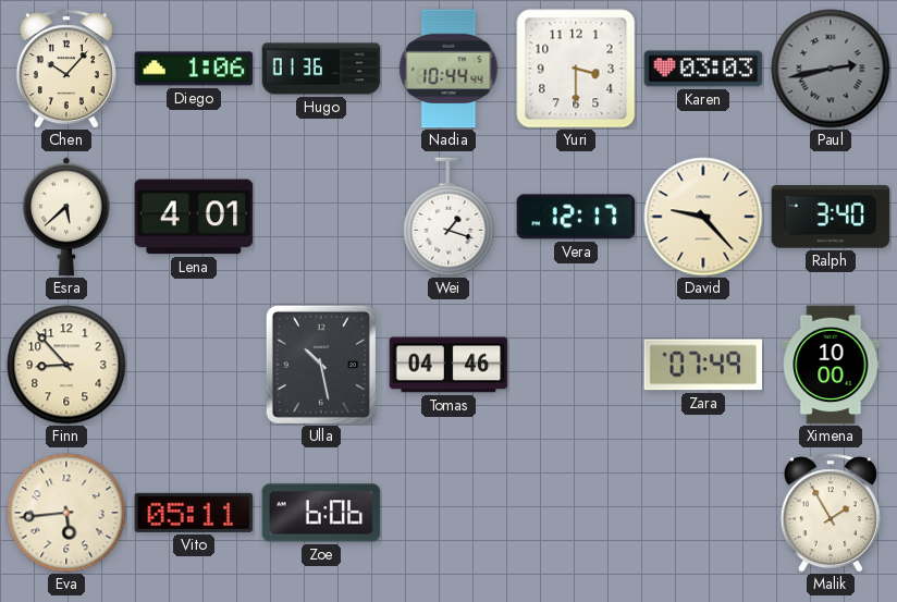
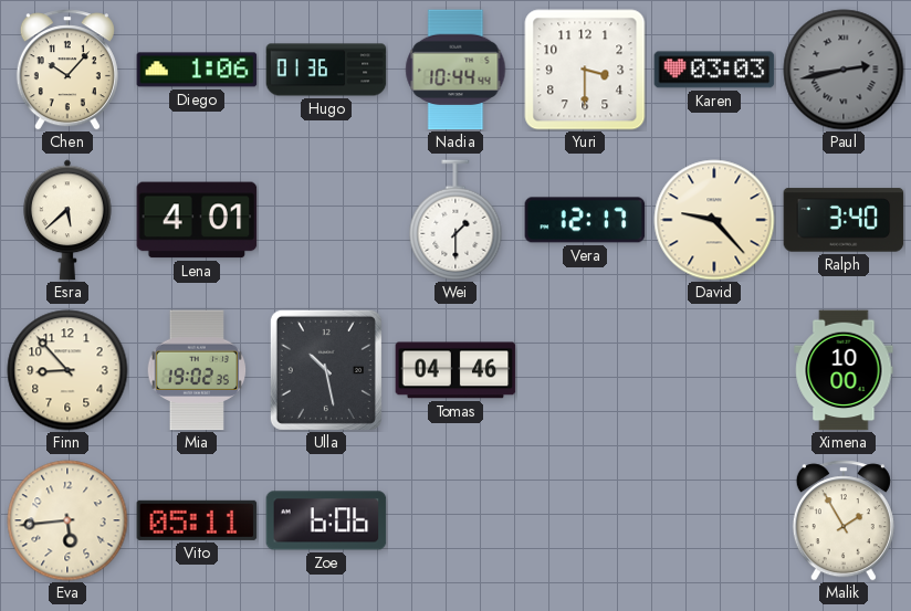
Wei: 1:18 -> 1:30 (455, 220)
Mia: none -> 19:02 (197, 370)
Zara: 07:49 -> none (703, 365)
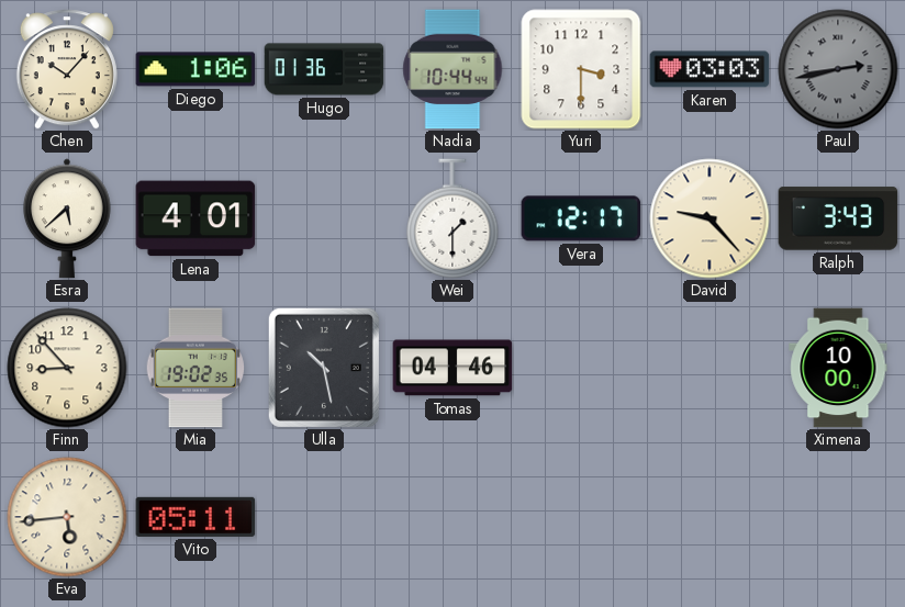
Ralph: 3:40 -> 3:43 (838, 218)
Zoe: 6:06 -> none (326, 520)
Malik: 1:55 -> none (844, 520)
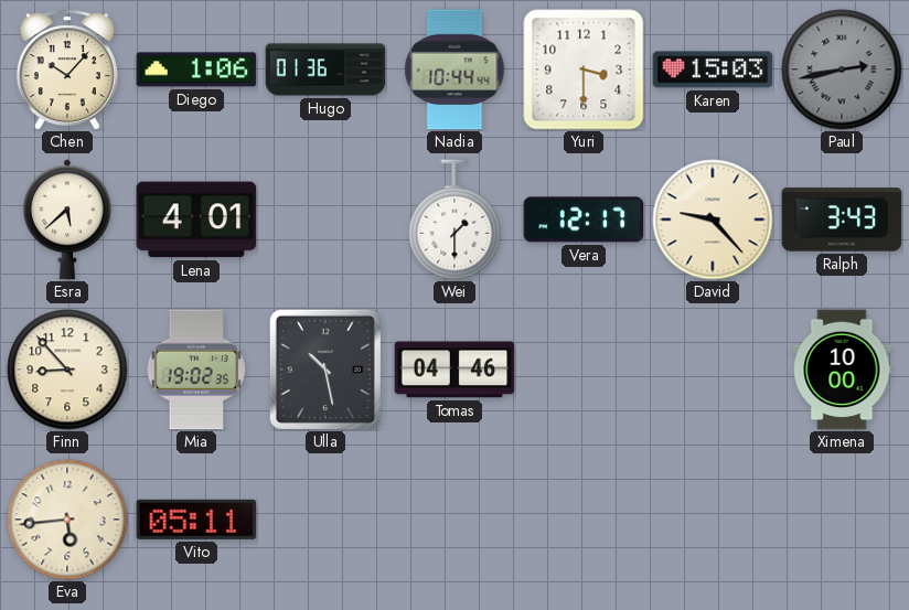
Karen: 03:03 -> 15:03 (713, 69)
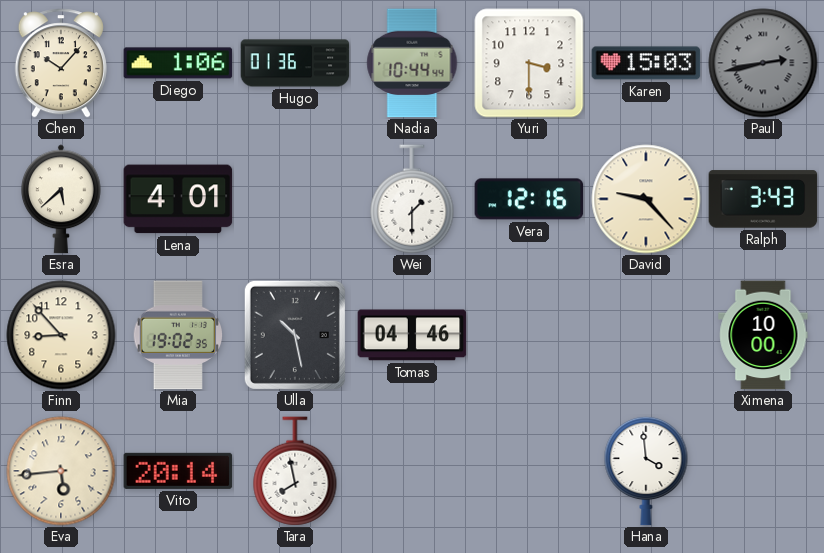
Vera: 12:17 -> 12:16 (529, 199)
Vito: 05:11 -> 20:14 (178, 471)
Tara: none -> 7:58 (295, 471)
Hana: none -> 3:59 (646, 471)
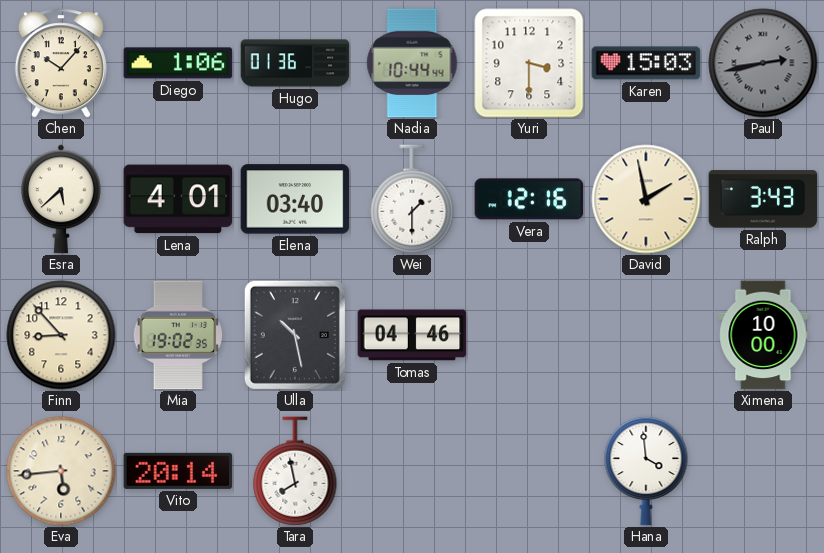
Elena: none -> 03:40 (295, 199)
David: 9:23 -> 1:58 (646, 199)
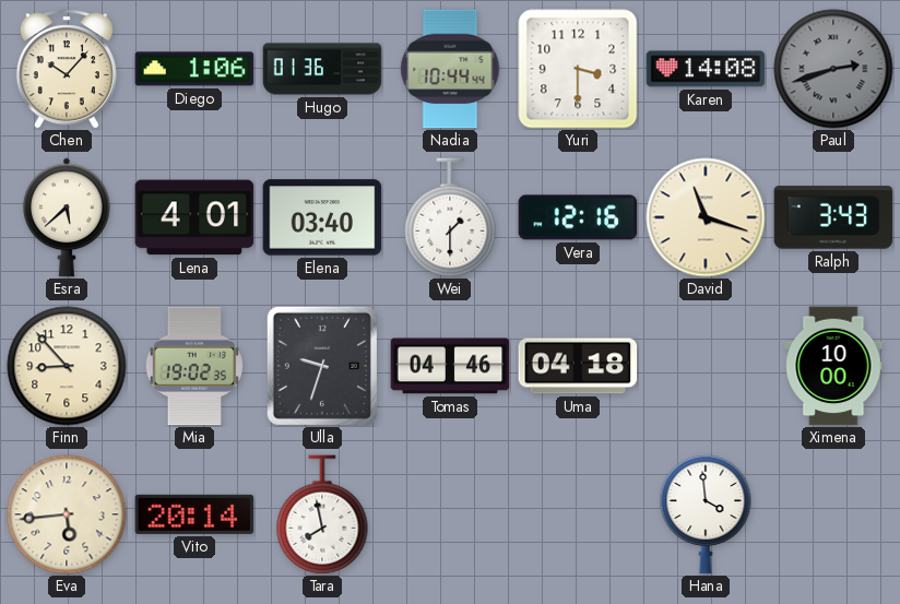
Karen: 15:03 -> 14:08 (706, 69)
Paul: 2:43 -> 2:42 (833, 69)
David: 1:58 -> 11:18 (706, 217)
Ulla: 10:28 -> 9:33 (322, 366)
Uma: none -> 04:18 (578, 366)
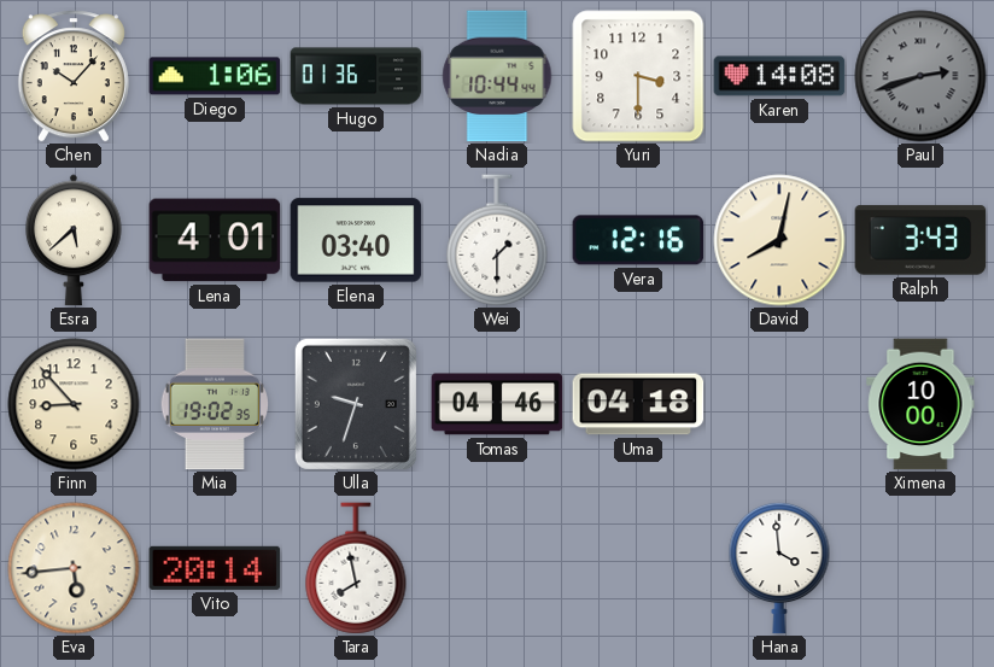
David: 11:18 -> 8:02 (779, 240)
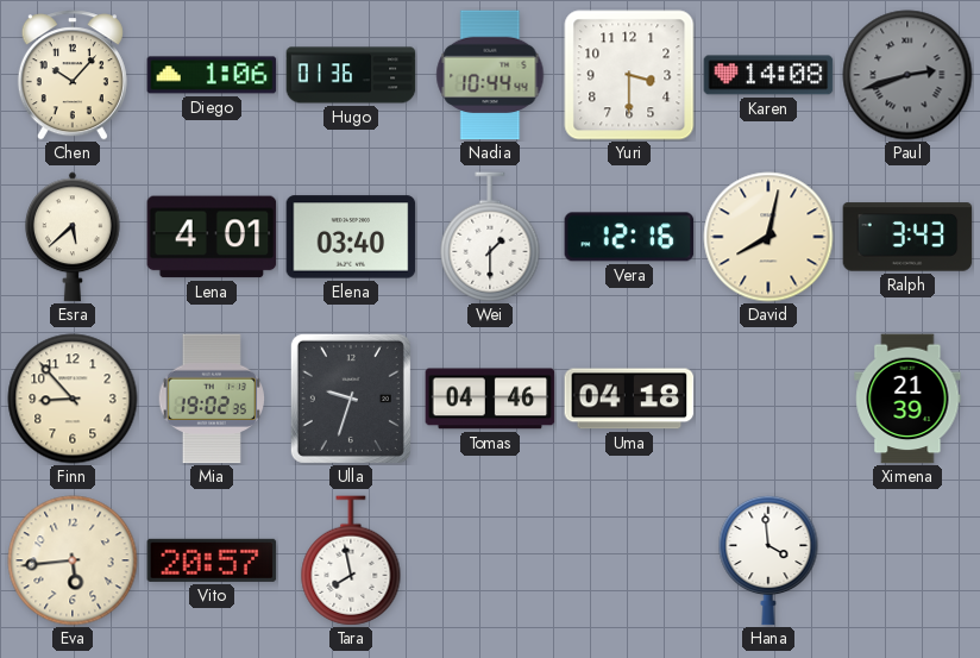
Ximena: 10:00 -> 21:39 (907, 399)
Vito: 20:14 -> 20:57 (212, 560)
